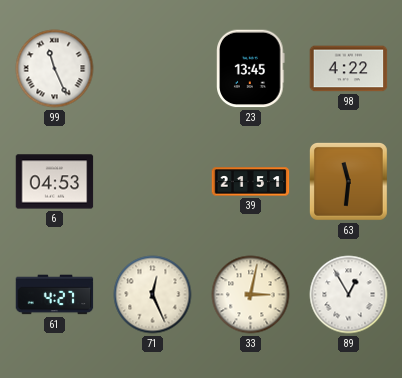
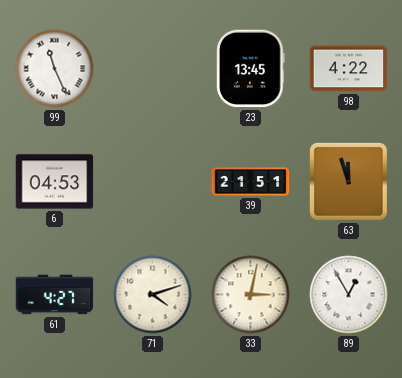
63: 11:31 -> 11:57 (349, 182)
71: 12:26 -> 4:12 (153, 295)
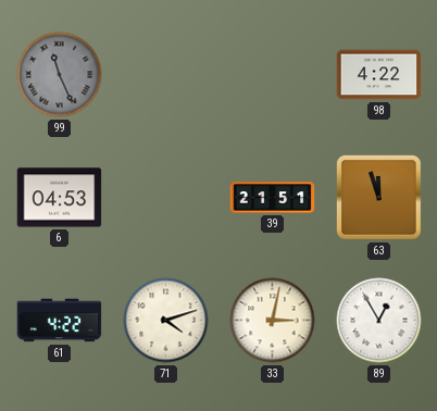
99 dial: white -> grey (60, 75)
23: 13:45 -> none (251, 69)
61: 4:27 -> 4:22 (60, 321)
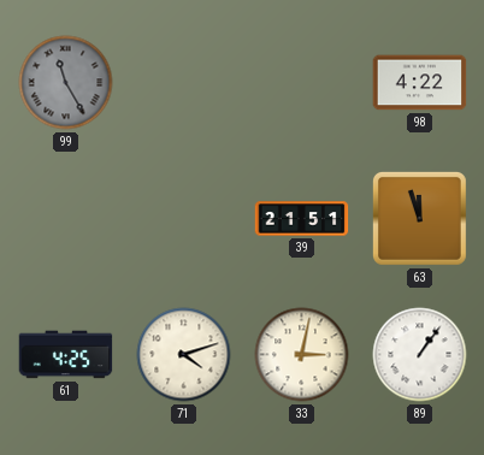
99: 11:26 -> 11:25 (66, 83)
6: 04:53 -> none (60, 198)
61: 4:22 -> 4:25 (66, 355)
89: 12:55 -> 1:06 (420, 355)
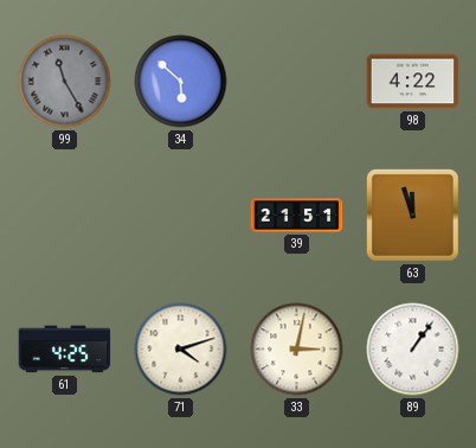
34: none -> 5:52 (181, 82)
